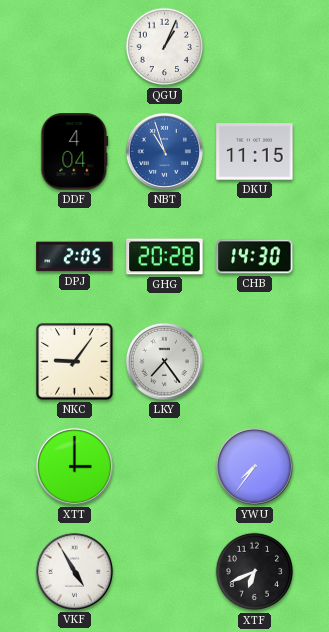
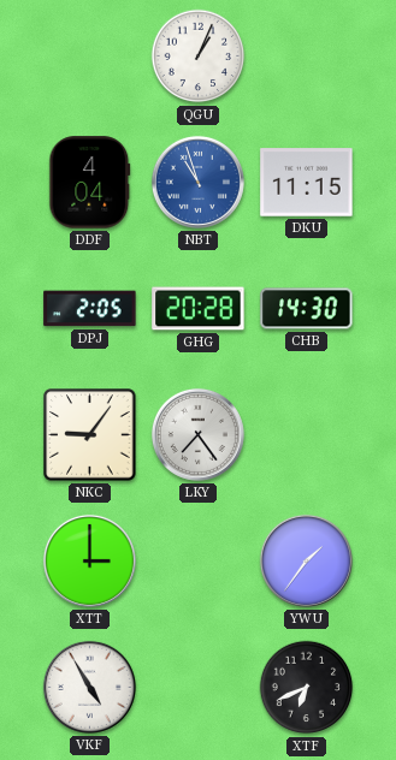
YWU: 7:36 -> 1:36 (306, 560)
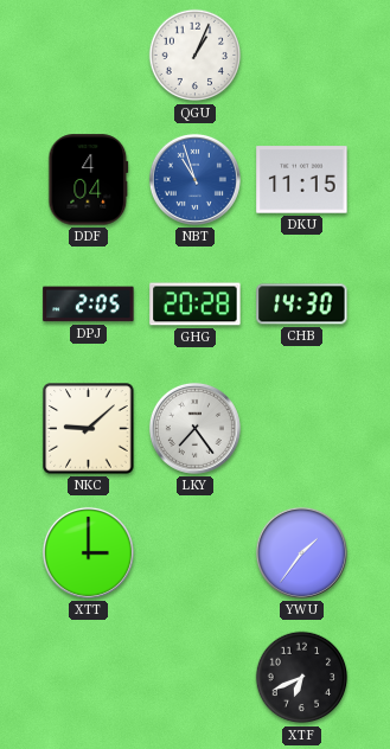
NKC: 9:06 -> 9:08 (89, 429)
VKF: 4:55 -> none (89, 687)
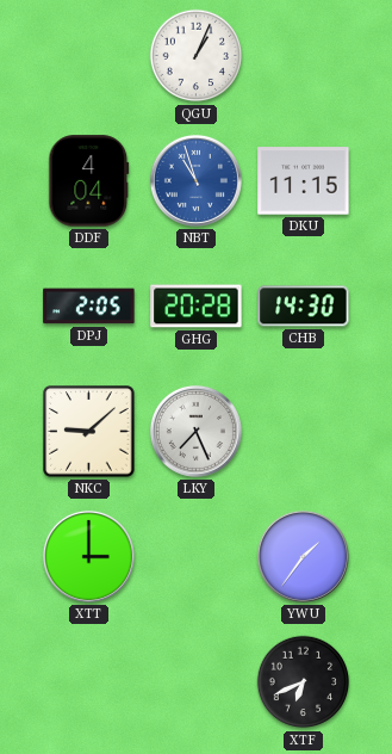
LKY: 7:24 -> 7:26 (195, 431)
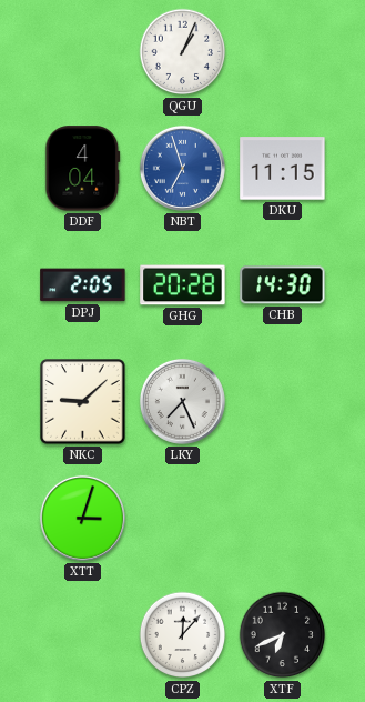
NBT: 10:57 -> 6:57 (182, 168)
XTT: 3:00 -> 3:03 (82, 518)
YWU: 1:36 -> none (303, 556)
CPZ: none -> 12:07 (183, 635)
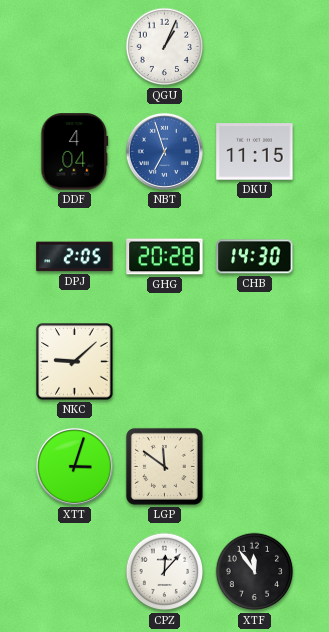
LKY: 7:26 -> none (182, 401)
LGP: none -> 11:51 (164, 466)
XTF: 6:41 -> 11:54 (255, 572)
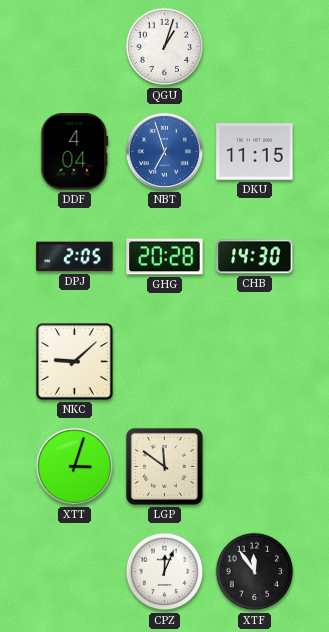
QGU: 1:04 -> 1:03 (165, 47)
CPZ: 12:07 -> 12:04 (165, 572)
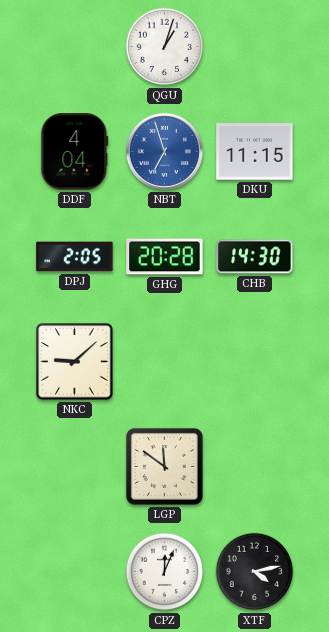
XTT: 3:03 -> none (74, 466)
XTF: 11:54 -> 4:13 (255, 572)
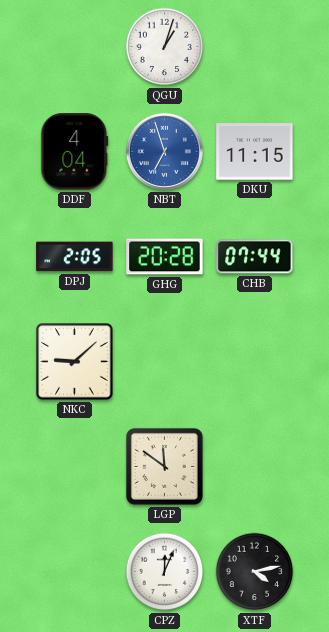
CHB: 14:30 -> 07:44 (255, 257)
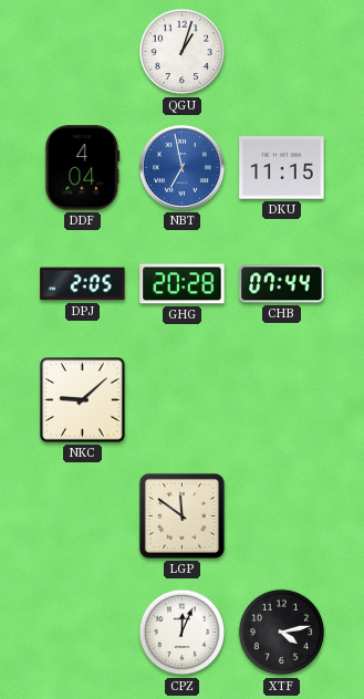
NBT: 6:57 -> 6:58 (181, 167)
